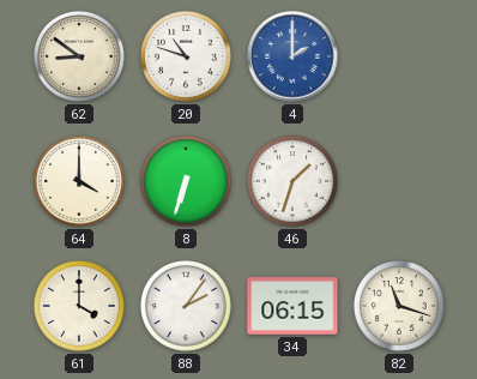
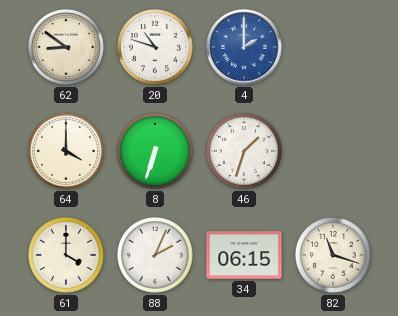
88: 2:06 -> 2:04 (155, 255)
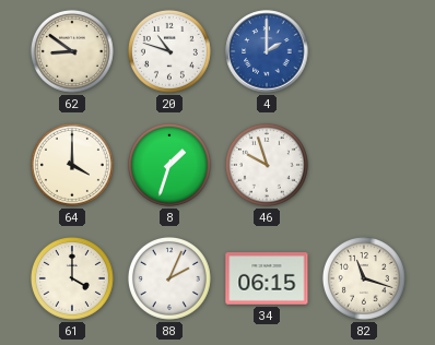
8: 6:33 -> 1:33 (169, 165)
46: 1:33 -> 9:57 (267, 165)
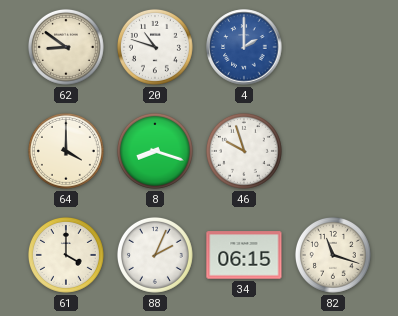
8: 1:33 -> 8:18 (155, 151)
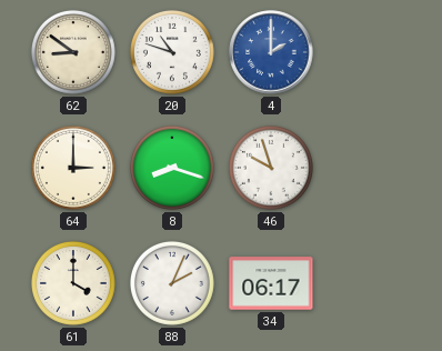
64: 4:00 -> 3:00 (73, 168)
34: 06:15 -> 06:17 (271, 283)
82: 11:18 -> none (333, 255)
